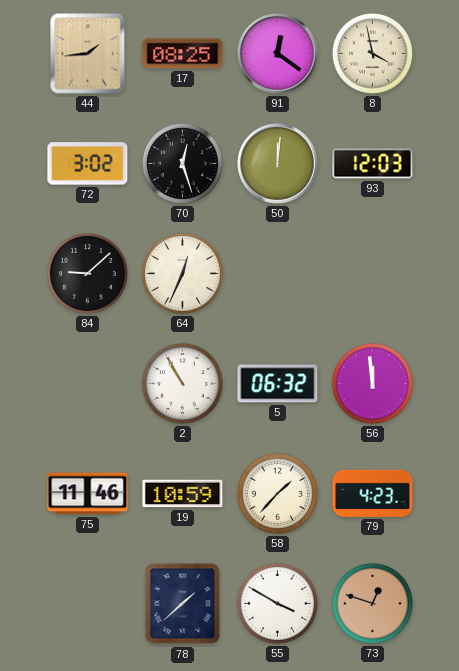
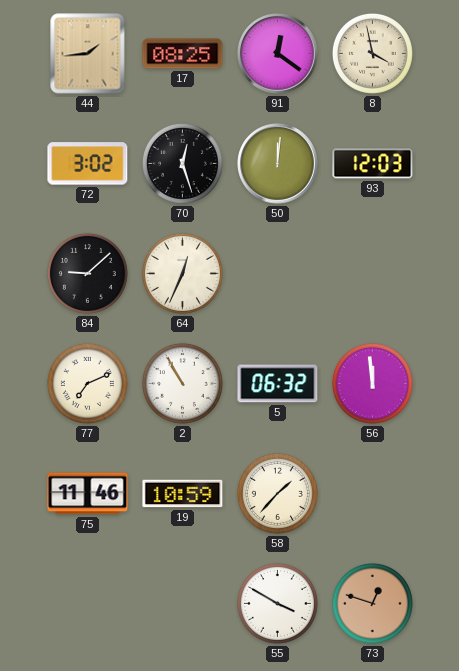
77: none -> 7:11 (87, 383)
79: 4:23 -> none (373, 493)
78: 1:38 -> none (183, 604)
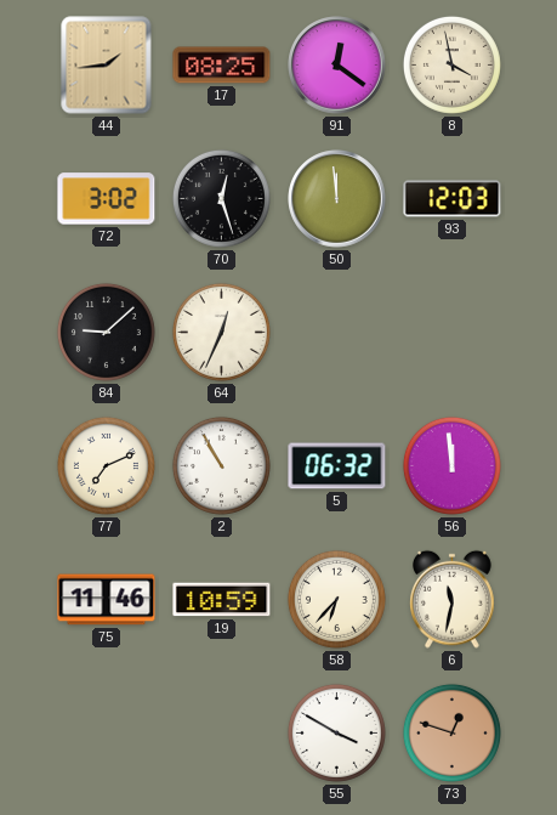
50: 12:01 -> 11:59 (337, 199)
58: 1:37 -> 6:37 (336, 599)
6: none -> 11:32 (453, 599)
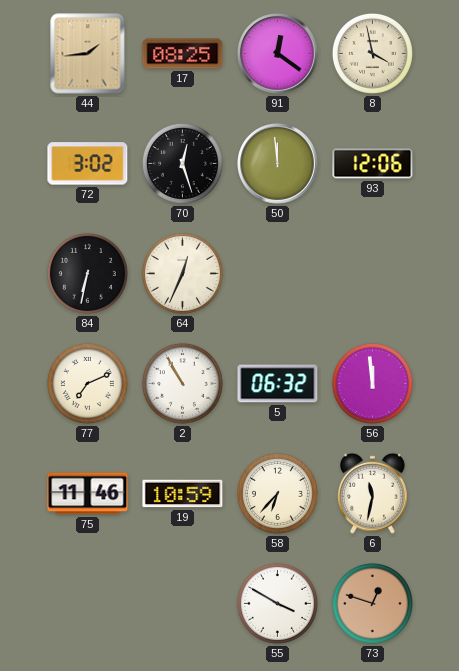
93: 12:03 -> 12:06 (373, 164)
84: 9:08 -> 6:32 (87, 273)
